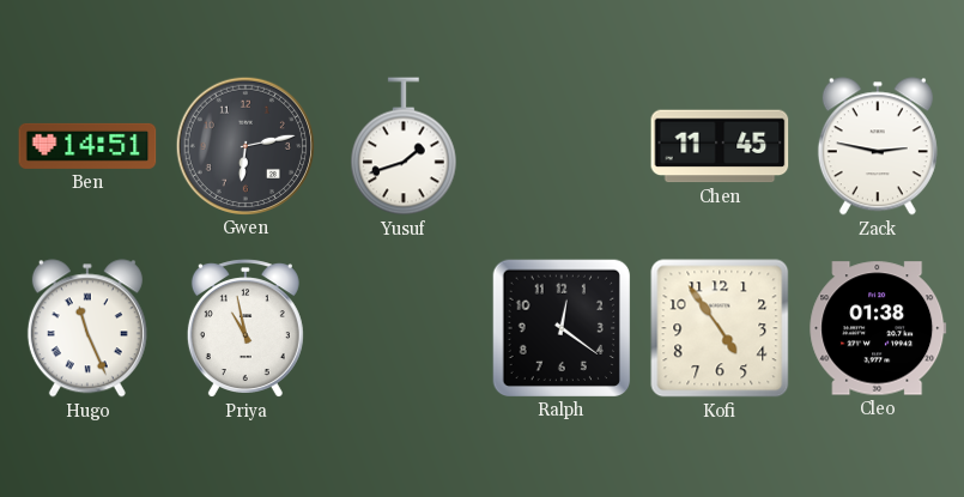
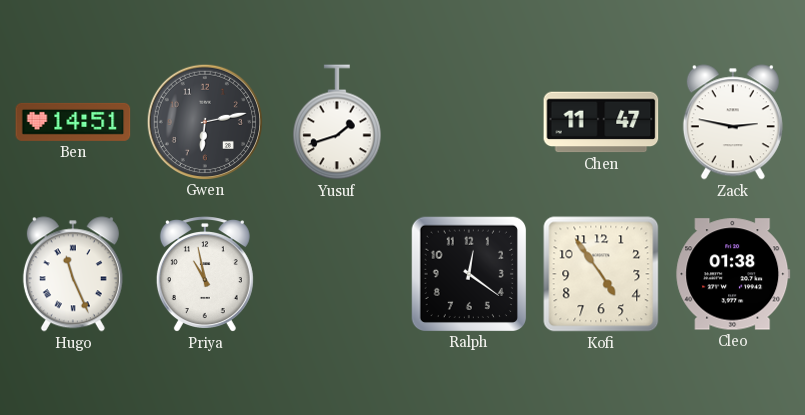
Chen: 11:45 -> 11:47 (601, 122)
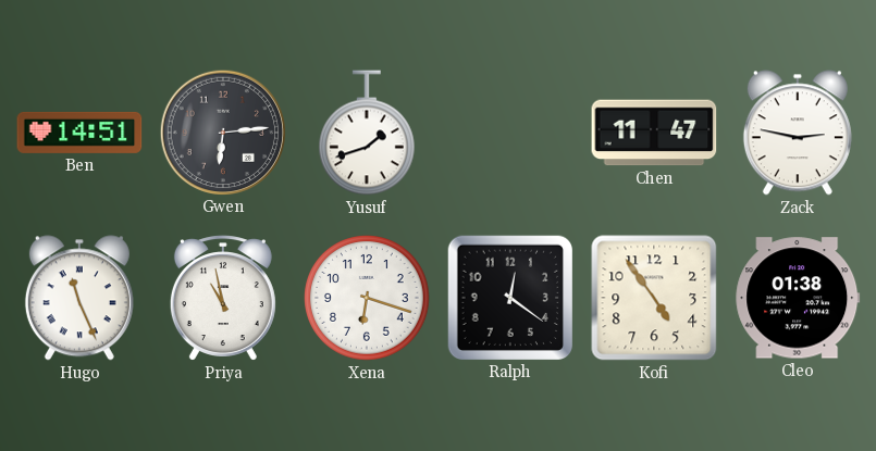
Gwen: 6:13 -> 6:14 (222, 131)
Xena: none -> 6:18 (367, 298)
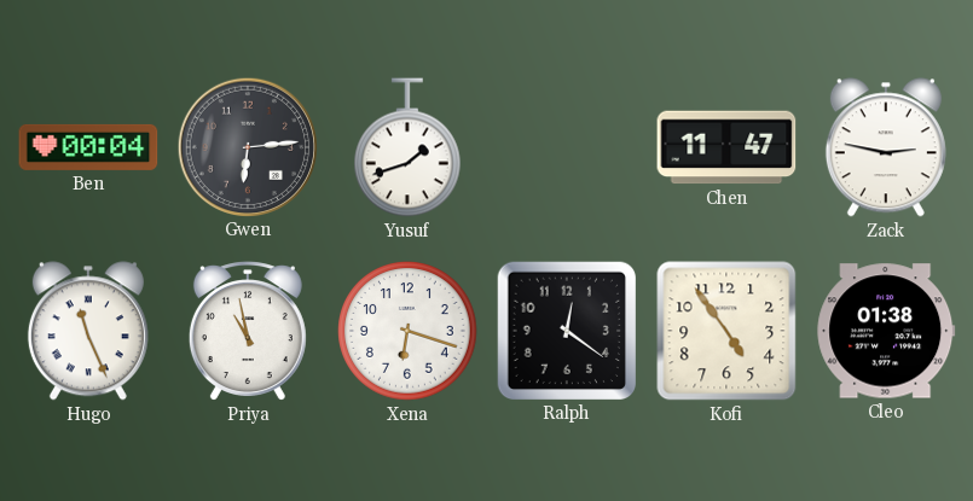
Ben: 14:51 -> 00:04 (88, 147)
